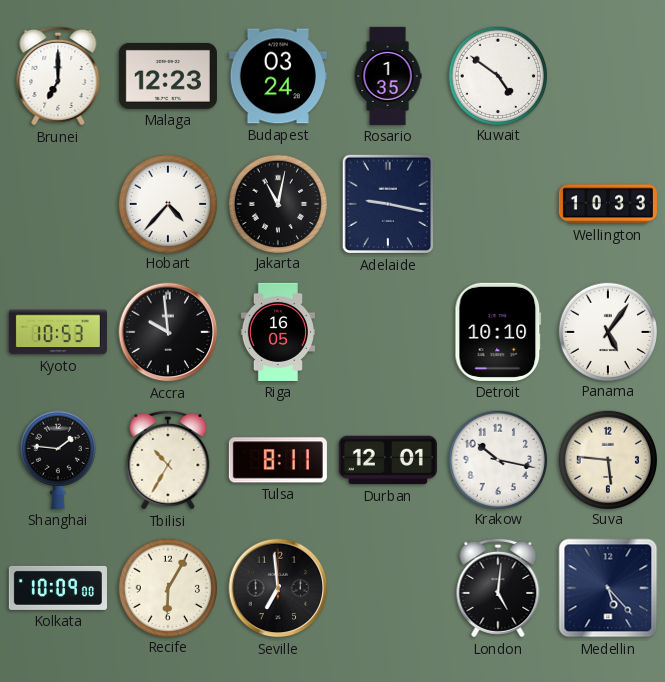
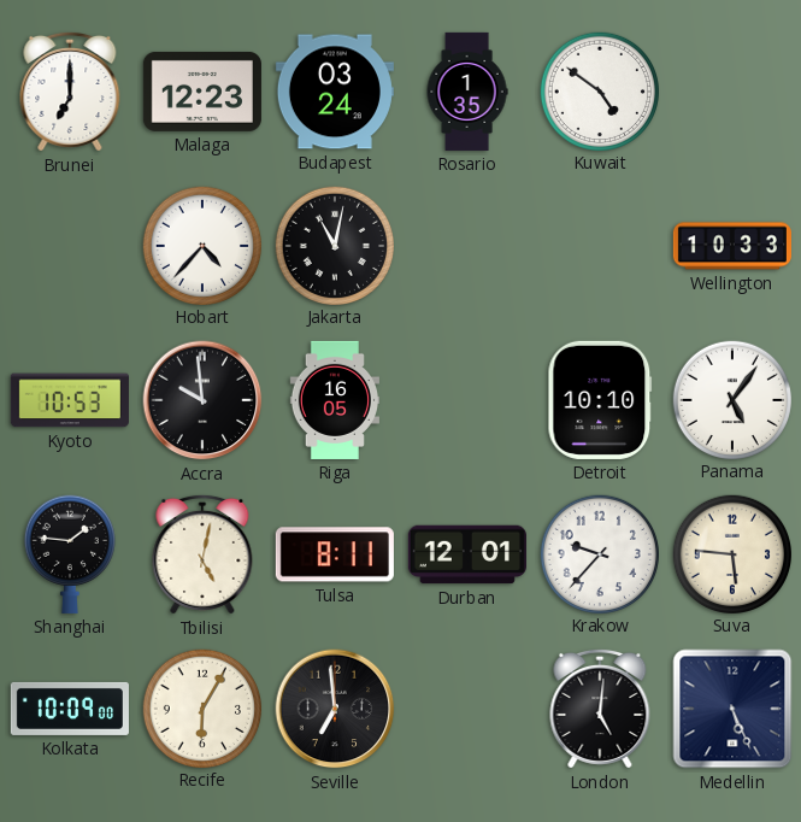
Adelaide: 9:17 -> none (387, 204)
Tbilisi: 10:35 -> 5:02 (202, 554)
Krakow: 10:17 -> 9:37 (599, 553)
Medellin: 5:23 -> 5:26 (732, 709)
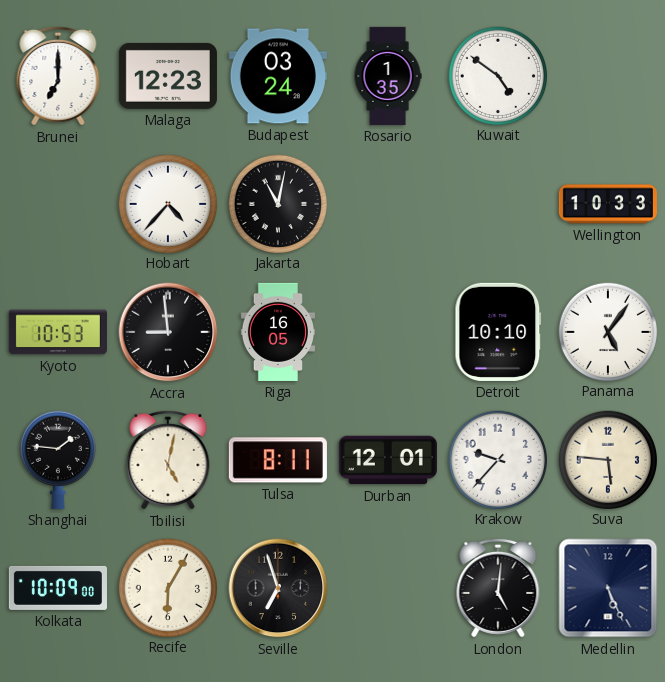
Accra: 9:59 -> 8:59 (168, 332)
Seville: 6:59 -> 6:57 (278, 588)
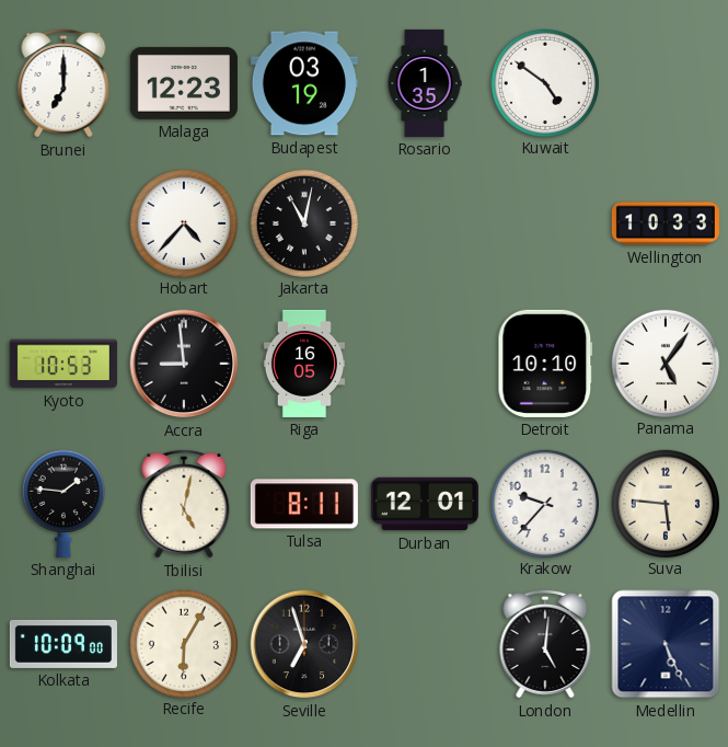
Budapest: 03:24 -> 03:19 (304, 83)
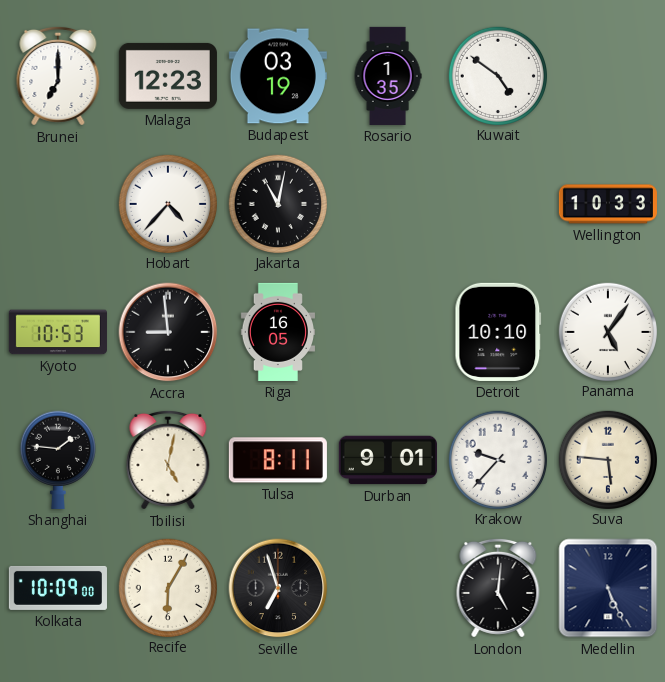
Durban: 12:01 -> 9:01 (388, 460)
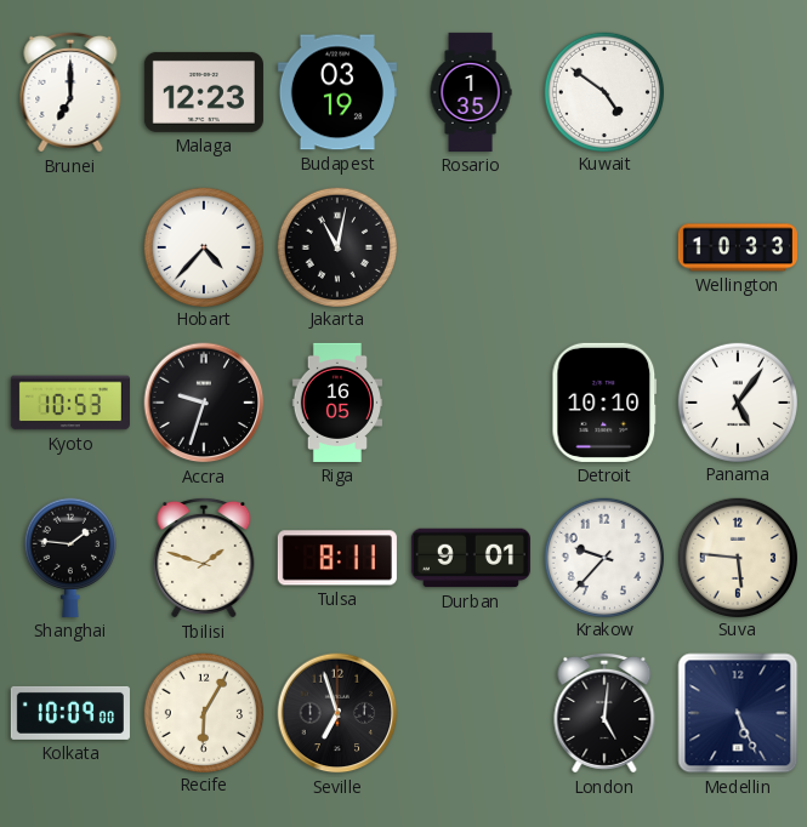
Accra: 8:59 -> 9:33 (204, 403)
Tbilisi: 5:02 -> 1:48 (204, 558)
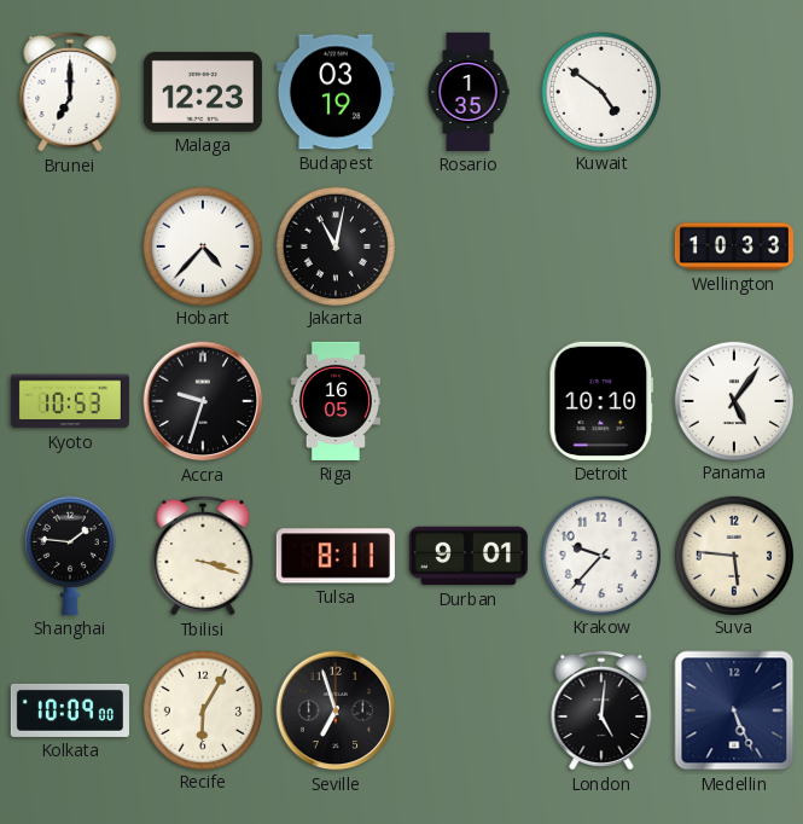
Tbilisi: 1:48 -> 3:18 (203, 556)
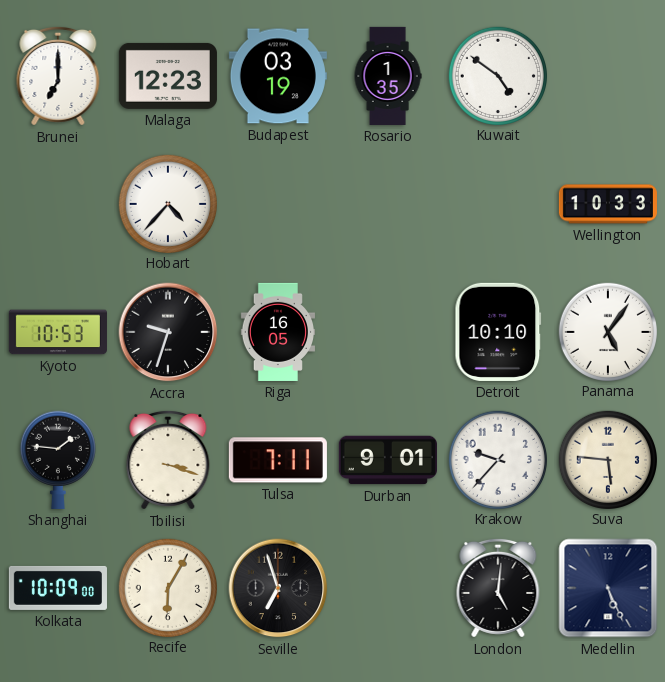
Jakarta: 11:02 -> none (334, 245)
Tulsa: 8:11 -> 7:11 (278, 460)
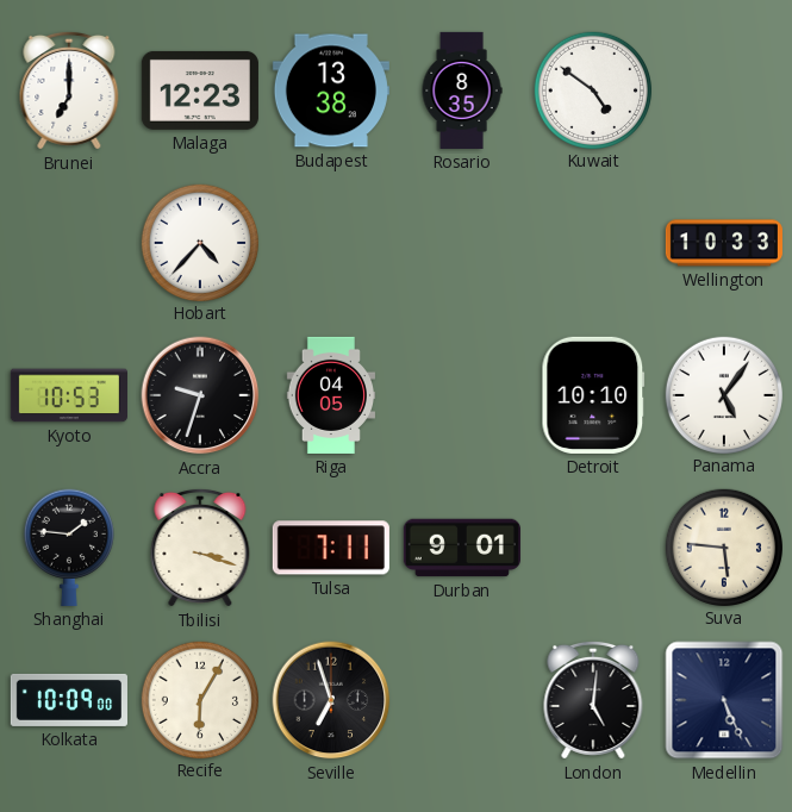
Budapest: 03:19 -> 13:38 (331, 90)
Rosario: 1:35 -> 8:35 (462, 90)
Riga: 16:05 -> 04:05 (330, 395)
Krakow: 9:37 -> none (497, 459)
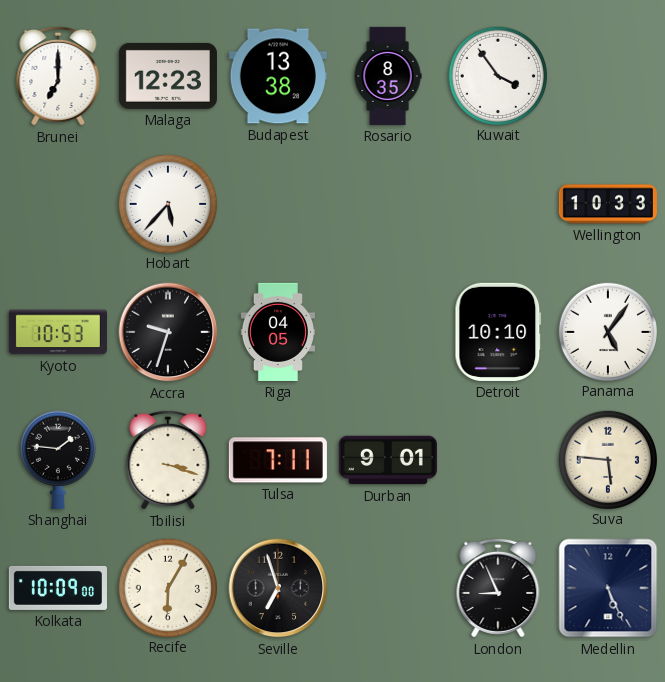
Kuwait: 4:51 -> 3:54 (497, 75)
Hobart: 4:37 -> 5:37 (167, 203)
London: 5:01 -> 8:56 (498, 588)
